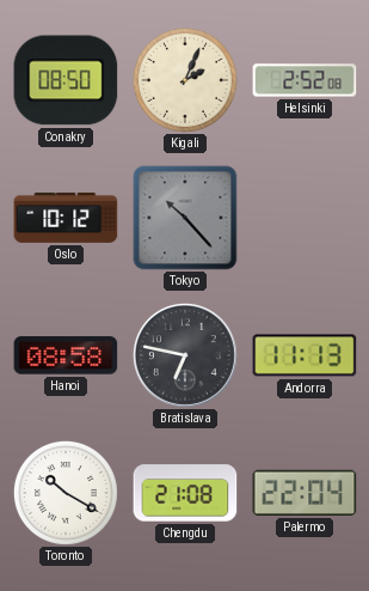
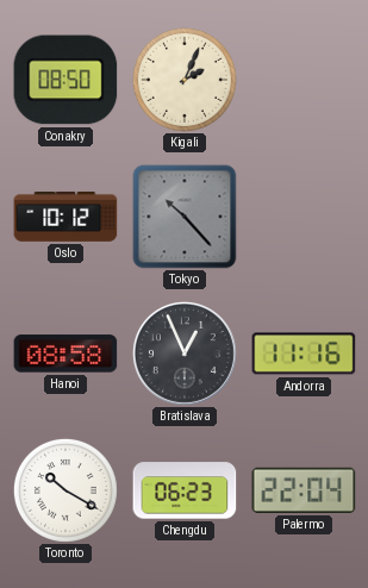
Helsinki: 2:52 -> none (305, 80)
Bratislava: 6:47 -> 12:56 (185, 354)
Andorra: 11:13 -> 11:16 (304, 354)
Chengdu: 21:08 -> 06:23 (185, 490)
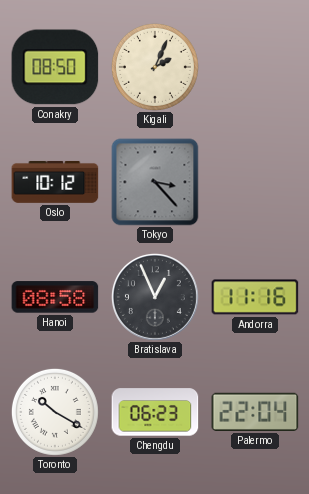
Tokyo: 10:23 -> 3:23 (155, 182)
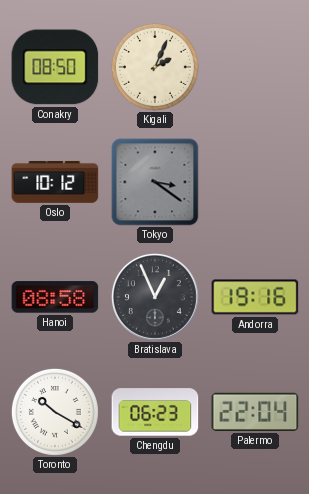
Tokyo: 3:23 -> 3:21 (155, 182)
Andorra: 11:16 -> 19:16 (255, 297)
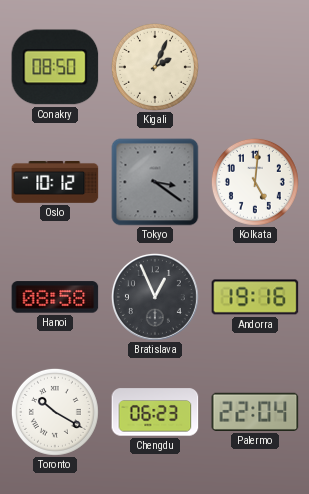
Kolkata: none -> 5:01 (255, 182)
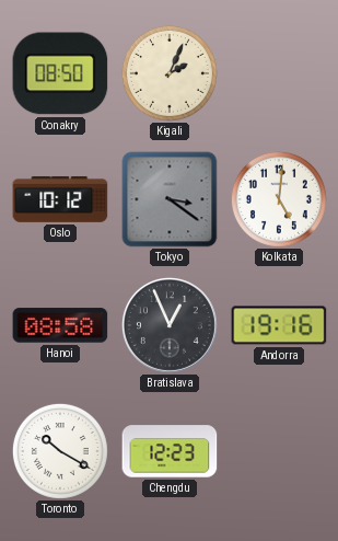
Chengdu: 06:23 -> 12:23 (170, 451)
Palermo: 22:04 -> none (255, 412)
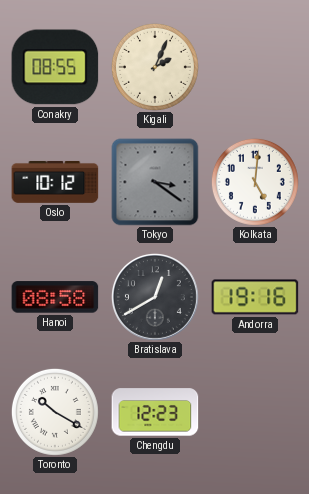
Conakry: 08:50 -> 08:55 (55, 67)
Bratislava: 12:56 -> 12:40 (155, 297)
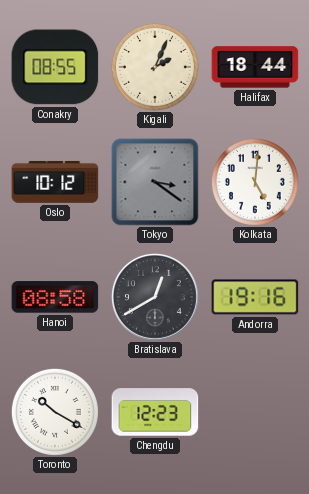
Halifax: none -> 18:44 (255, 67)
